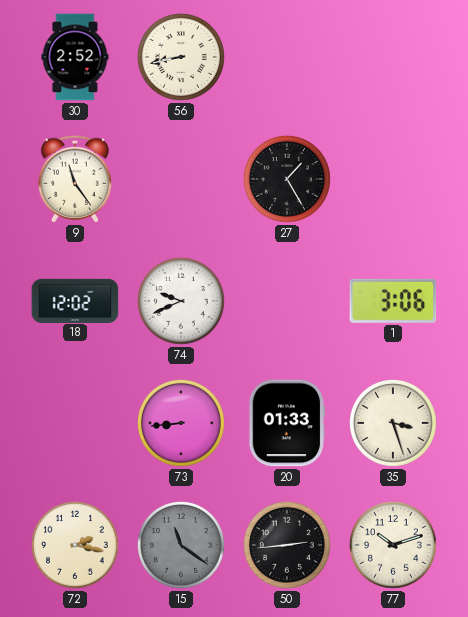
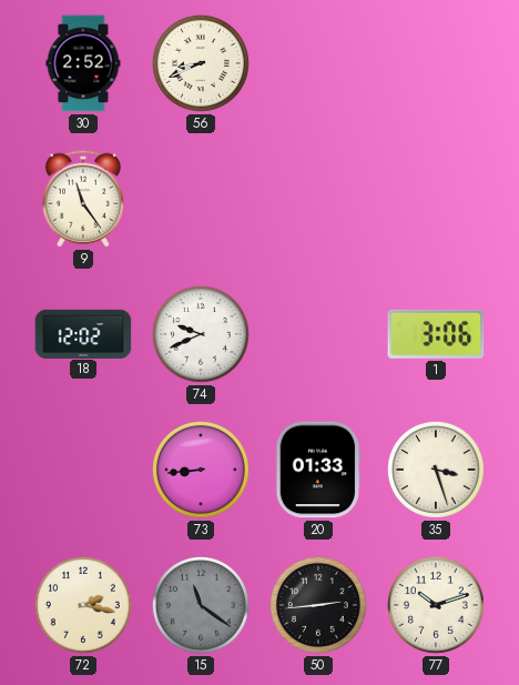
56: 8:43 -> 8:41 (201, 63)
27: 1:25 -> none (287, 179)
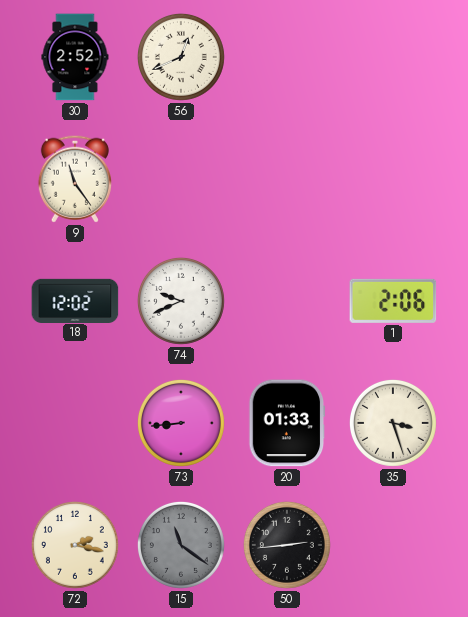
56: 8:41 -> 12:41 (181, 57)
1: 3:06 -> 2:06 (393, 301)
77: 10:12 -> none (436, 605)
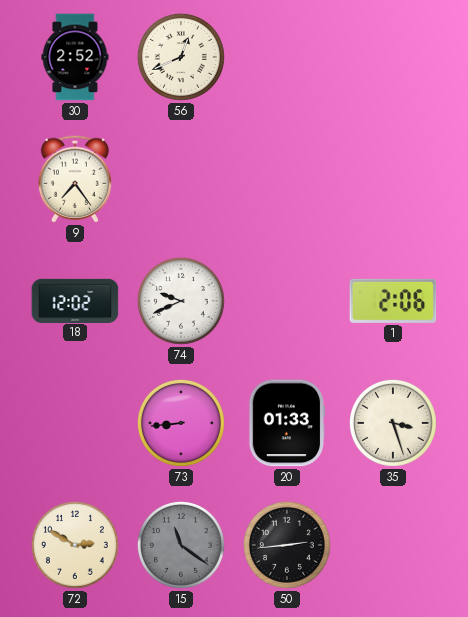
9: 11:24 -> 7:24 (75, 179)
72: 2:17 -> 2:50 (75, 545)
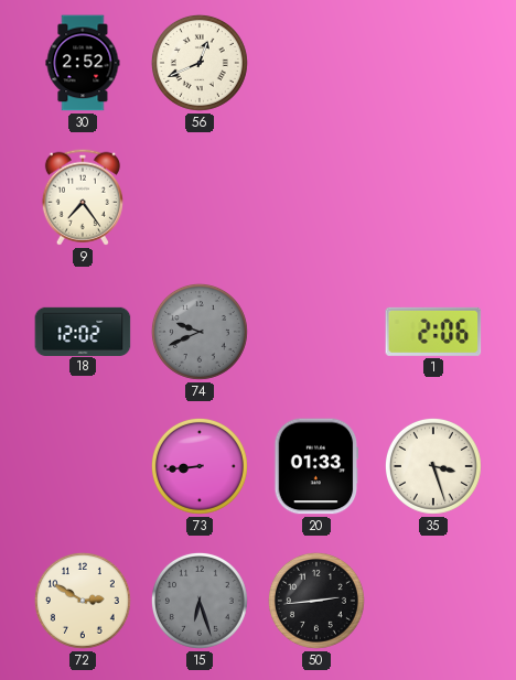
74 dial: white -> grey (200, 332)
15: 11:21 -> 6:27 (200, 601)
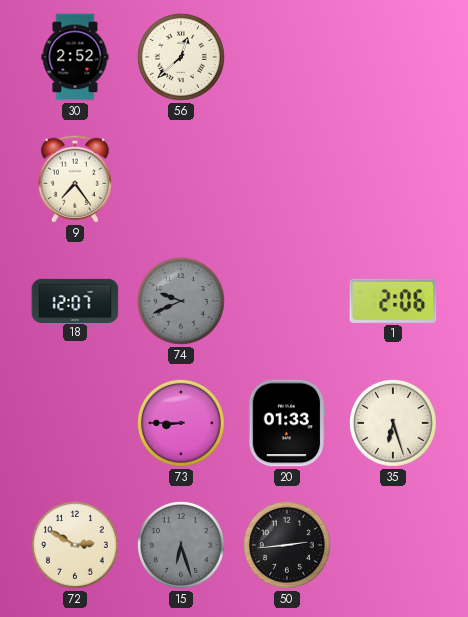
56: 12:41 -> 12:38 (181, 57)
18: 12:02 -> 12:07 (75, 300)
73: 8:44 -> 8:45 (181, 423)
35: 3:27 -> 6:27 (393, 423)
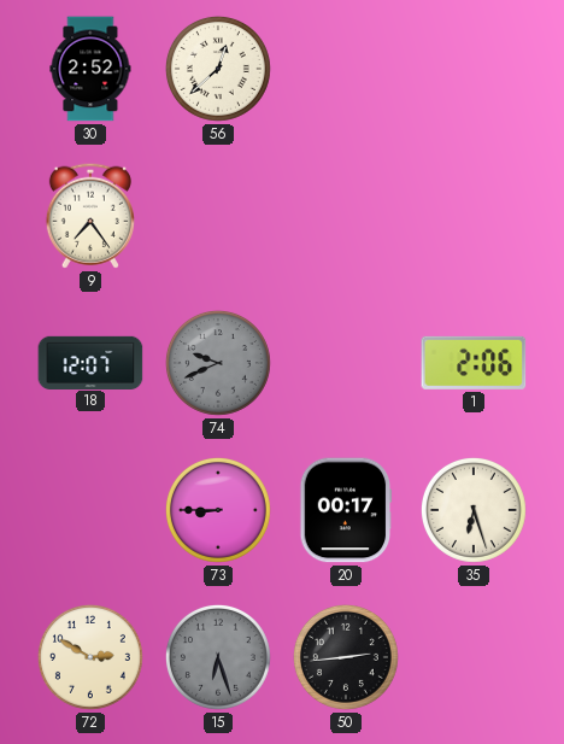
20: 01:33 -> 00:17 (346, 510)
